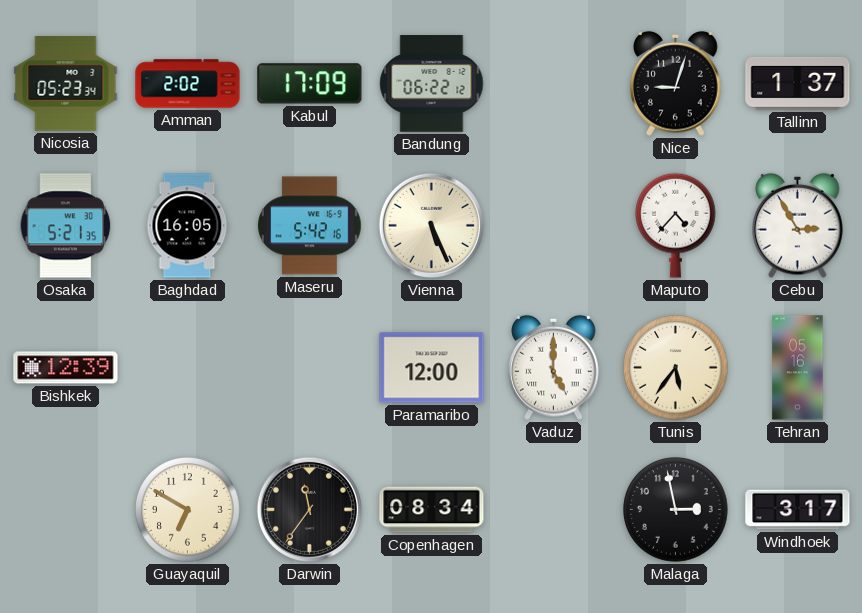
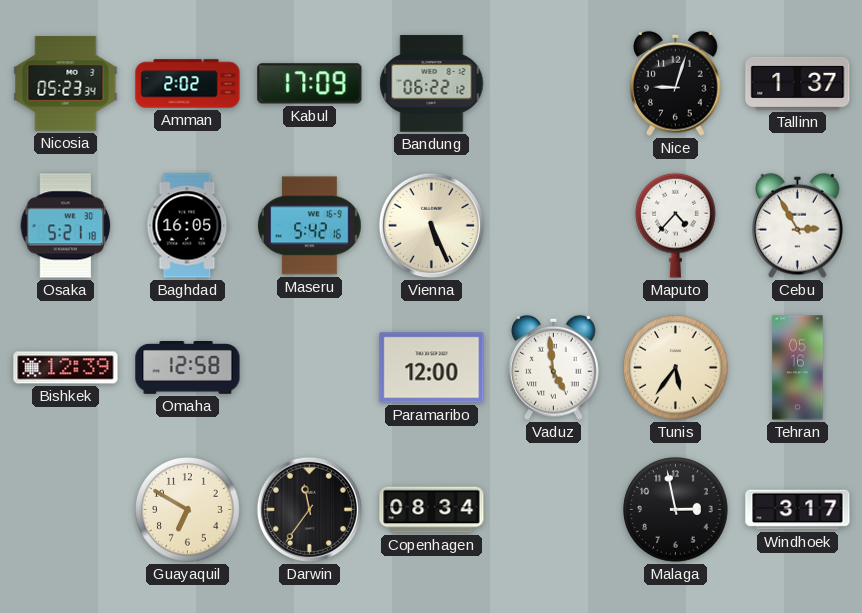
Osaka: 5:21:35 -> 5:21:18 (66, 226)
Omaha: none -> 12:58 (188, 368)
Vaduz: 5:00 -> 4:59 (554, 367)
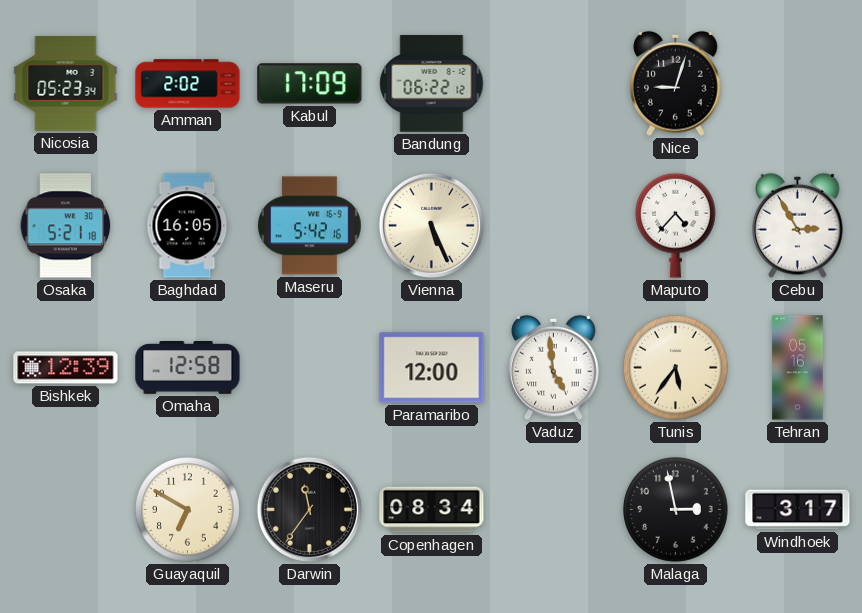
Tallinn: 1:37 -> none (798, 83)
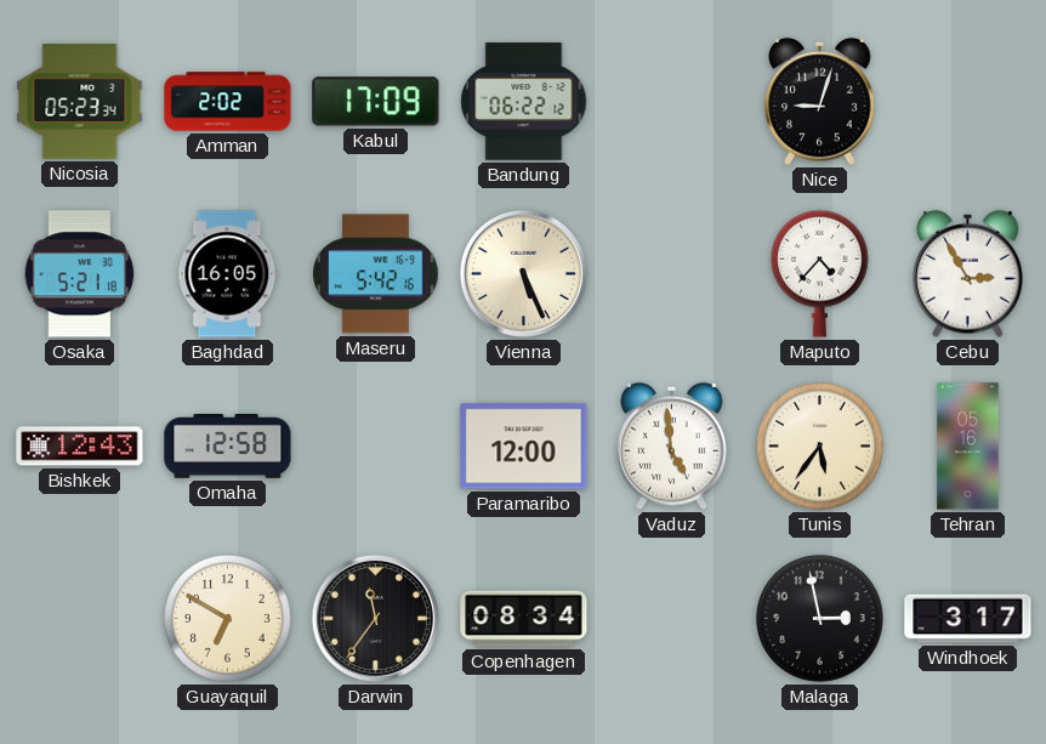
Bishkek: 12:39 -> 12:43 (80, 447)
